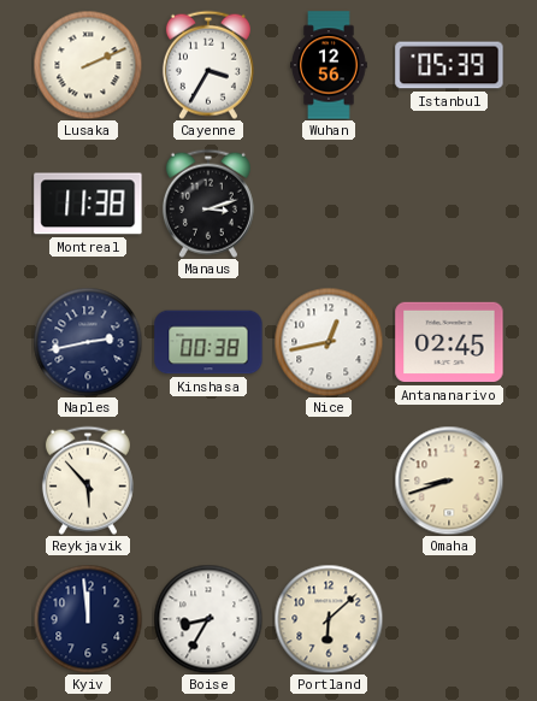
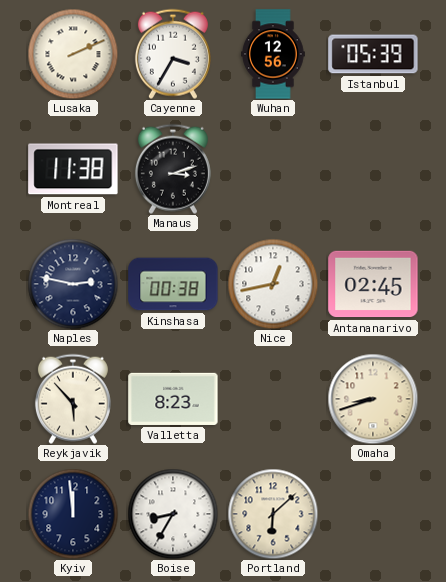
Naples: 2:43 -> 2:47 (73, 284)
Valletta: none -> 8:23 (173, 399)
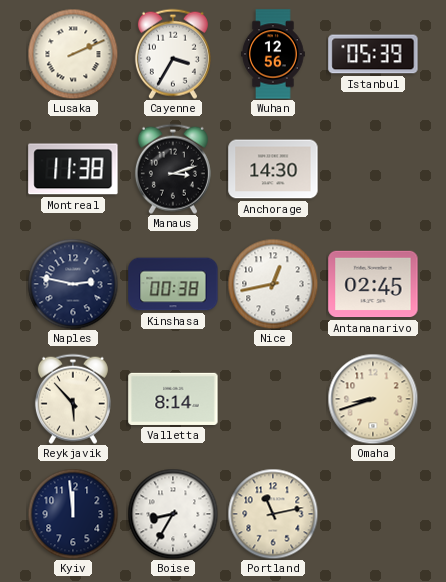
Anchorage: none -> 14:30 (273, 169)
Valletta: 8:23 -> 8:14 (173, 399)
Portland: 6:08 -> 11:13 (273, 514)
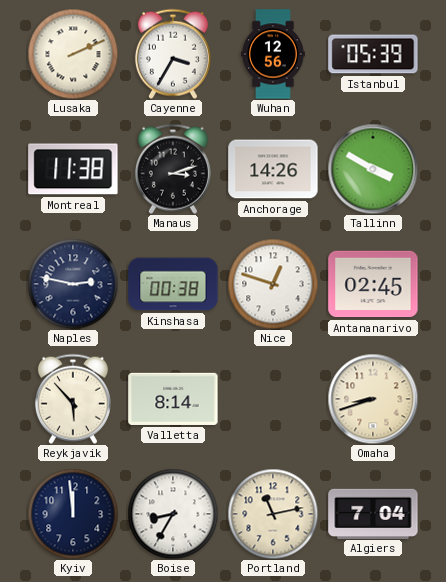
Anchorage: 14:30 -> 14:26 (273, 169)
Tallinn: none -> 3:50 (373, 169)
Nice: 12:43 -> 12:48 (273, 284)
Algiers: none -> 7:04 (373, 513)
